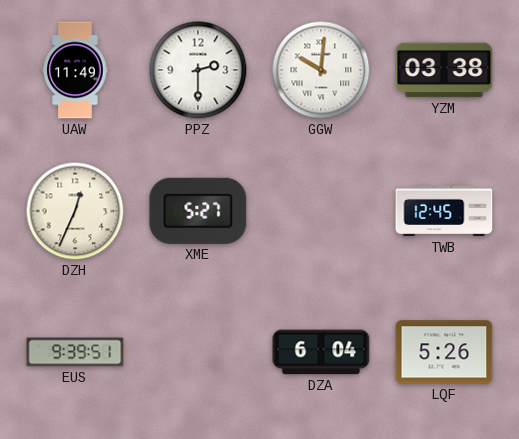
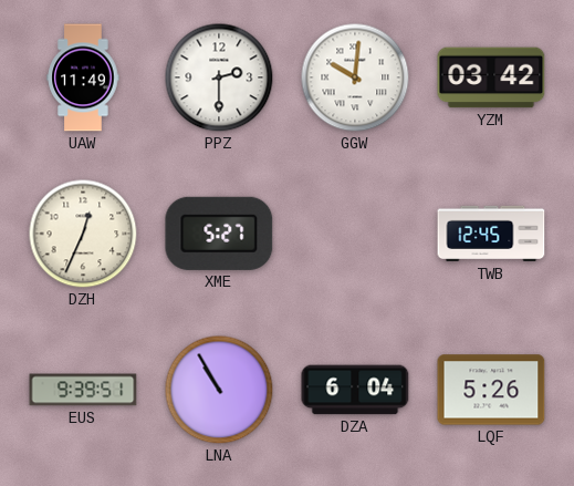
YZM: 03:38 -> 03:42 (491, 77)
LNA: none -> 10:55 (219, 390)
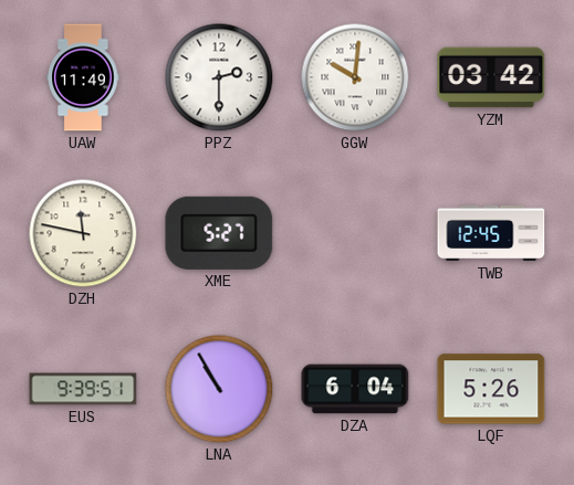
DZH: 12:34 -> 11:47 (83, 233)
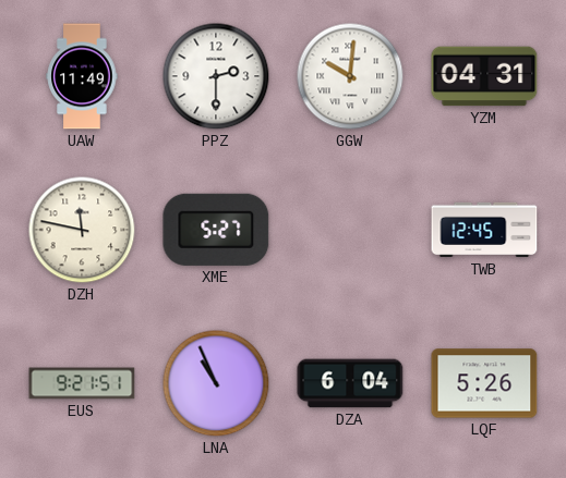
YZM: 03:42 -> 04:31 (484, 76)
EUS: 9:39 -> 9:21 (82, 383)
LNA: 10:55 -> 10:56 (216, 383)
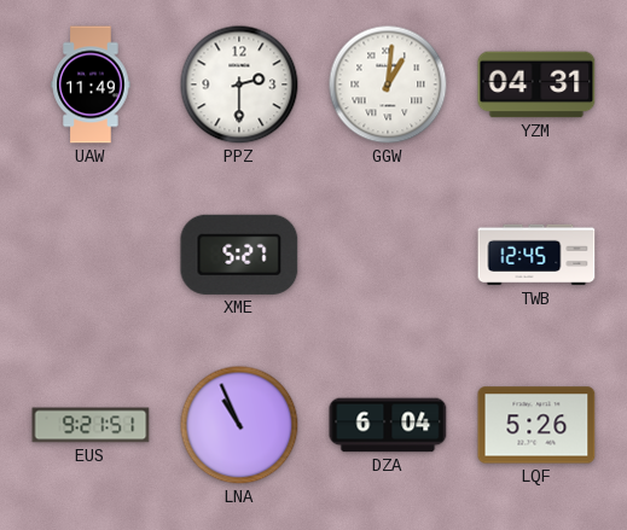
GGW: 10:01 -> 1:01 (388, 85)
DZH: 11:47 -> none (82, 230)
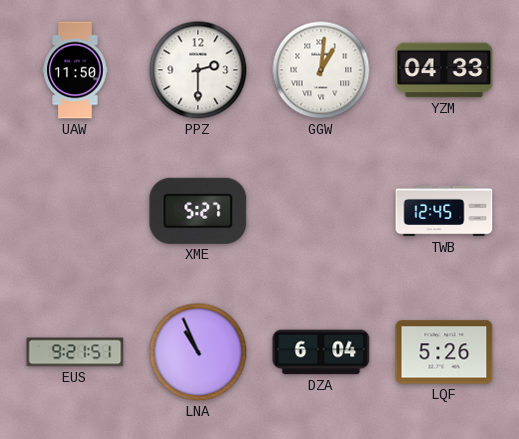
UAW: 11:49 -> 11:50 (75, 70)
YZM: 04:31 -> 04:33 (444, 70)
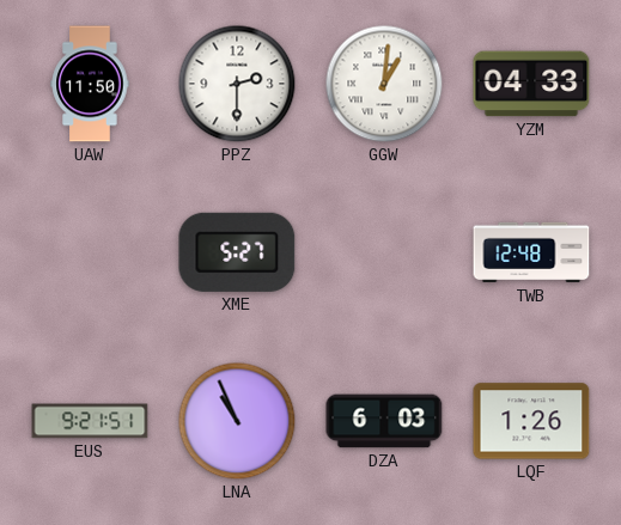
TWB: 12:45 -> 12:48 (531, 252)
DZA: 6:04 -> 6:03 (384, 421)
LQF: 5:26 -> 1:26 (531, 421)
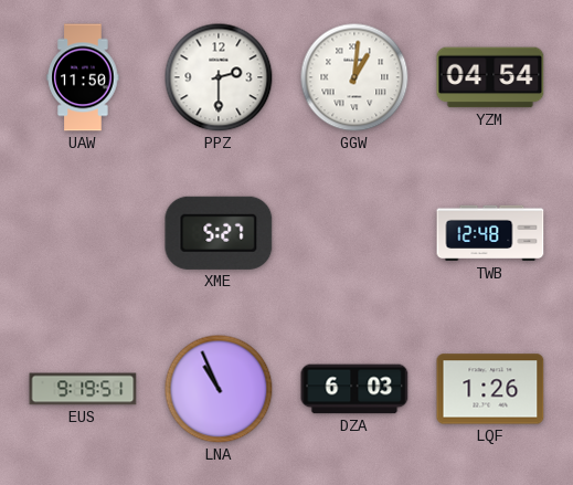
YZM: 04:33 -> 04:54 (490, 77)
EUS: 9:21 -> 9:19 (83, 389)
